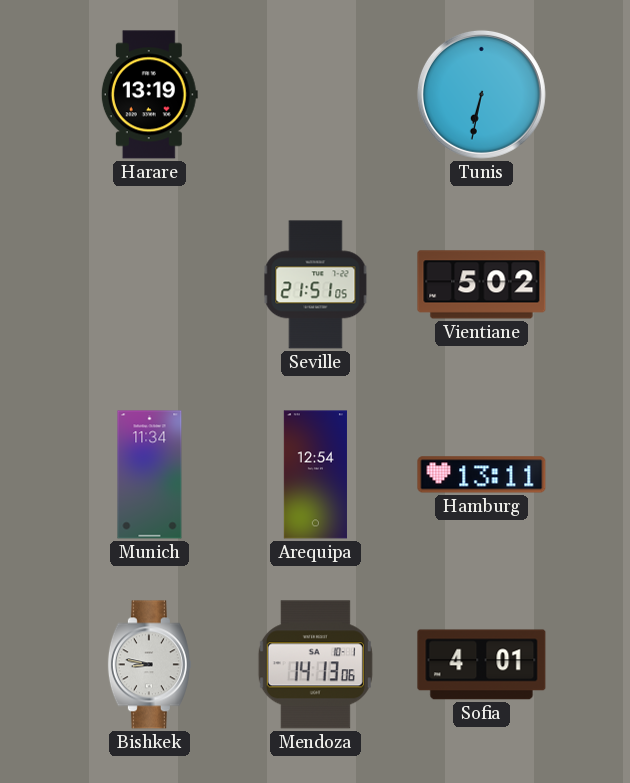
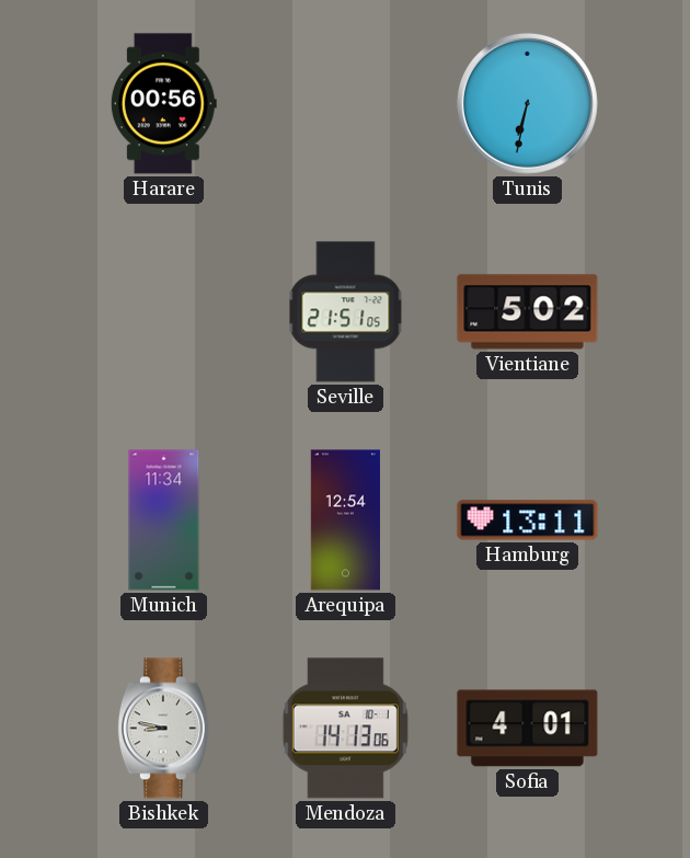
Harare: 13:19 -> 00:56 (163, 104)
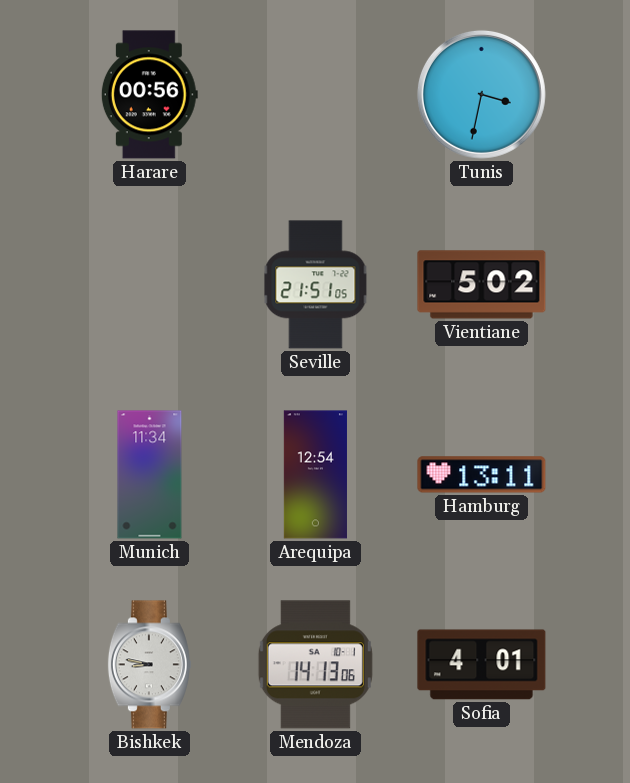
Tunis: 6:32 -> 3:32 (481, 94)
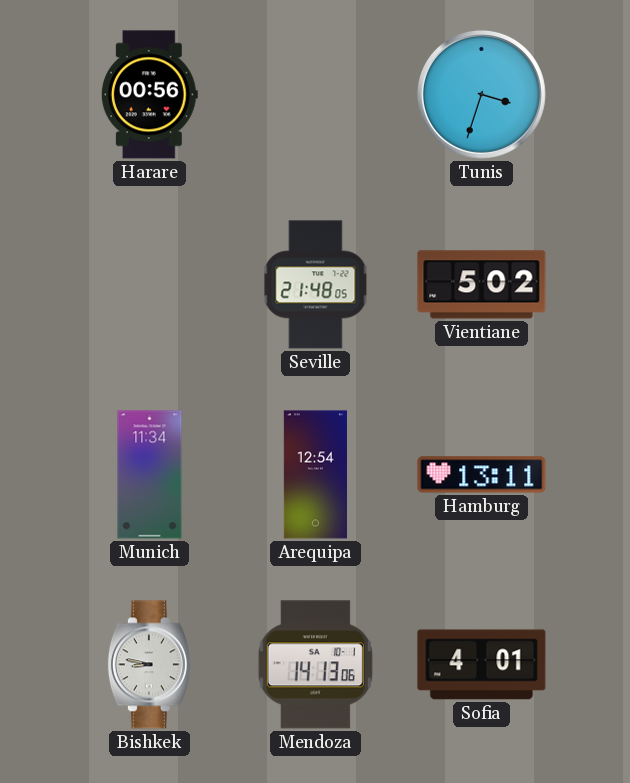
Tunis: 3:32 -> 3:33 (481, 94)
Seville: 21:51 -> 21:48 (316, 285)
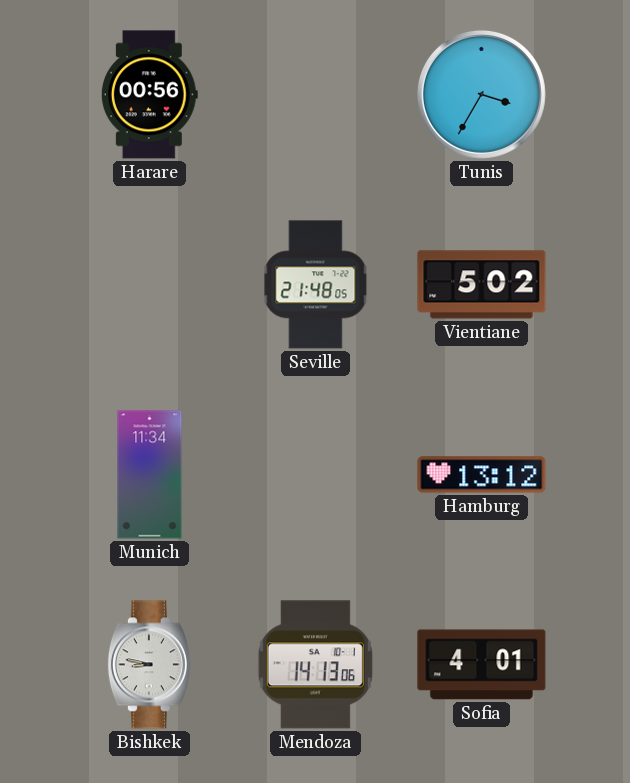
Tunis: 3:33 -> 3:35 (481, 94)
Arequipa: 12:54 -> none (315, 475)
Hamburg: 13:11 -> 13:12 (482, 475)
